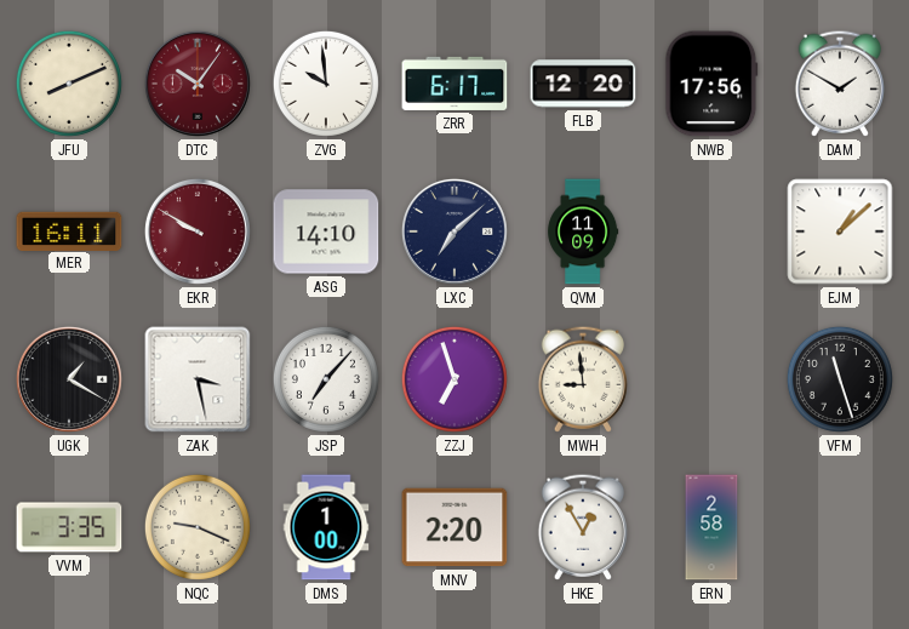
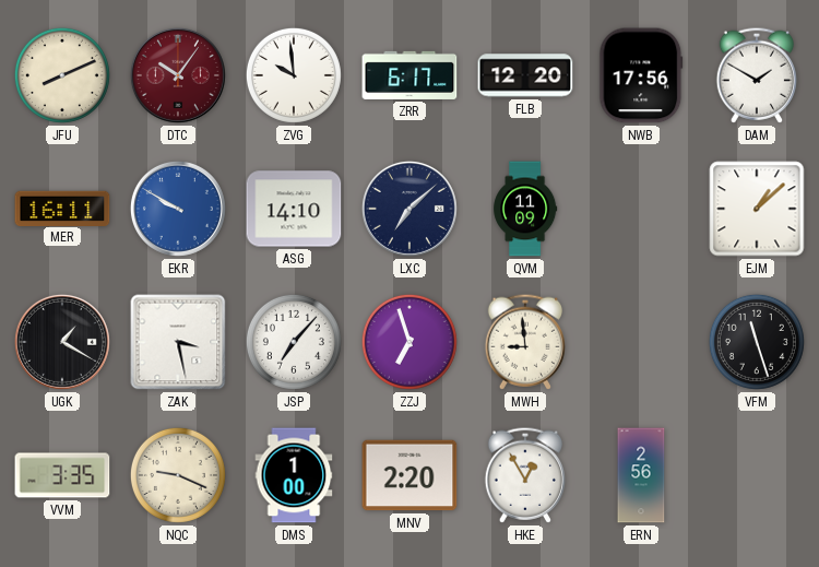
EKR dial: burgundy -> blue (178, 209)
ERN: 2:58 -> 2:56 (641, 475)
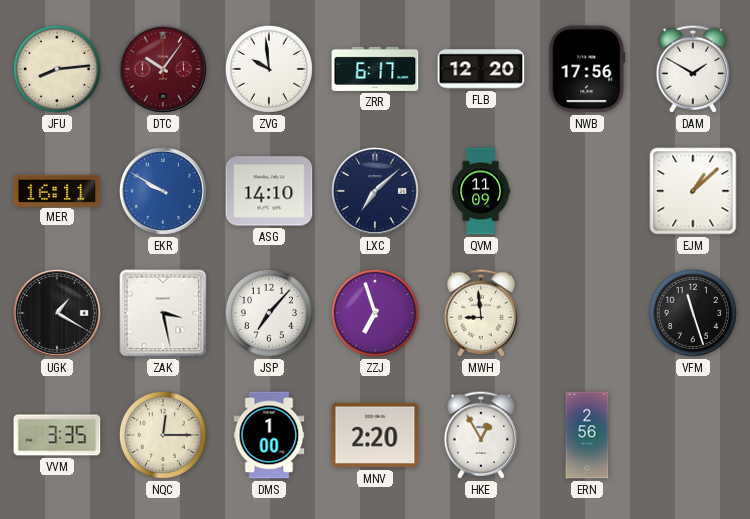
JFU: 8:11 -> 8:14 (57, 69)
NQC: 9:19 -> 12:15 (163, 435)
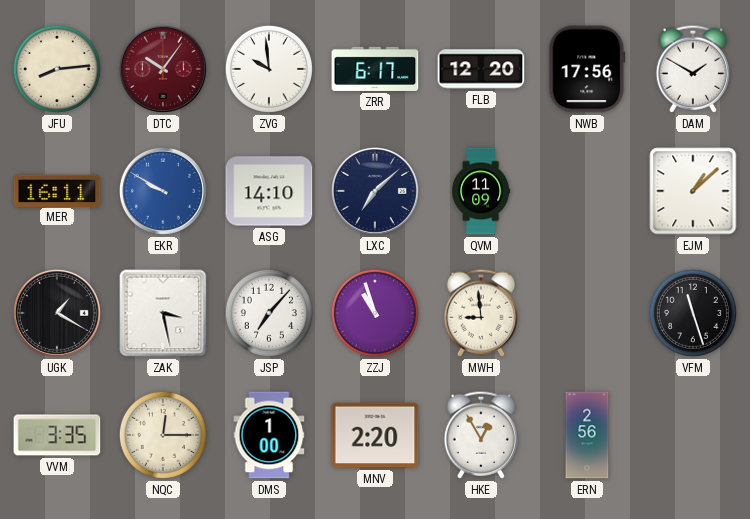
ZZJ: 6:57 -> 10:57 (375, 313)
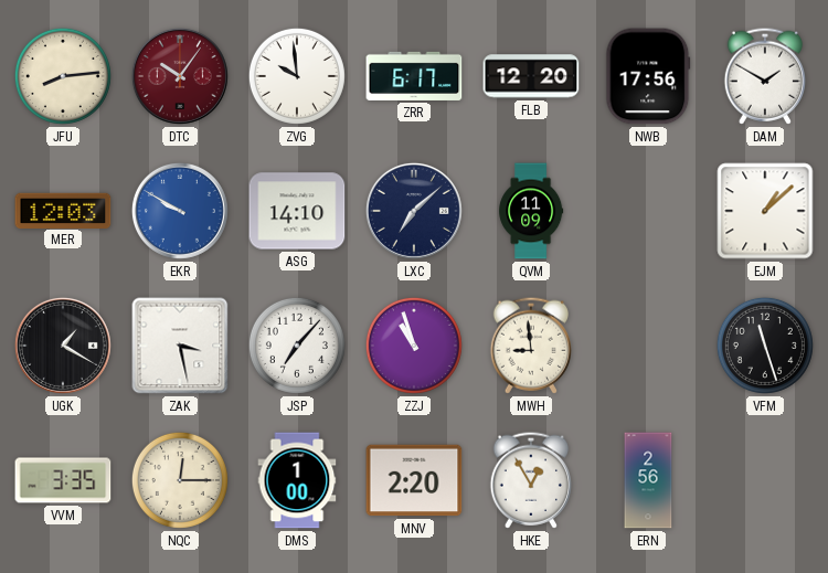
MER: 16:11 -> 12:03 (63, 210)
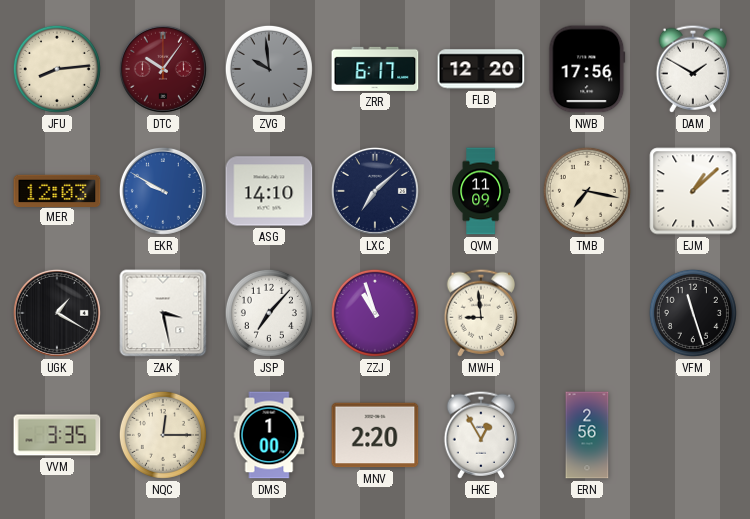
ZVG dial: white -> grey (269, 69)
TMB: none -> 7:17 (587, 191)
